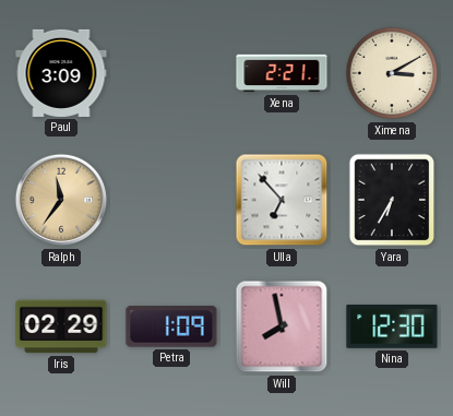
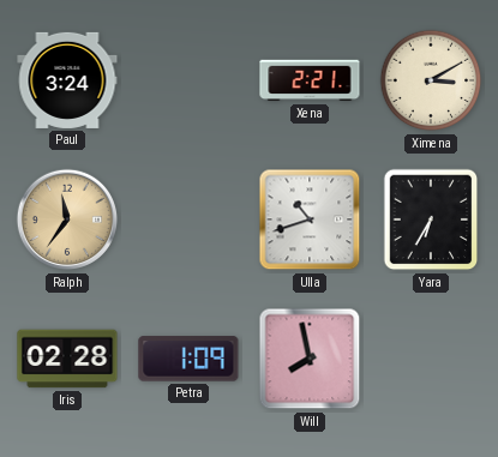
Paul: 3:09 -> 3:24 (67, 80)
Ulla: 6:53 -> 10:42 (310, 220)
Iris: 02:29 -> 02:28 (67, 359)
Nina: 12:30 -> none (392, 328)
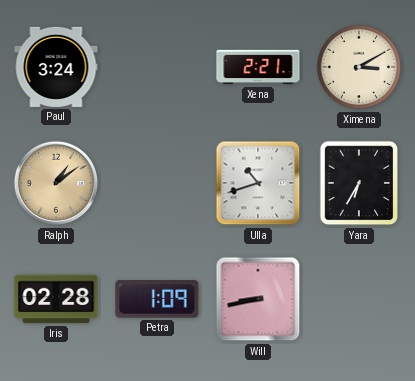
Ralph: 11:36 -> 1:09 (56, 183)
Will: 7:58 -> 8:43 (258, 299)
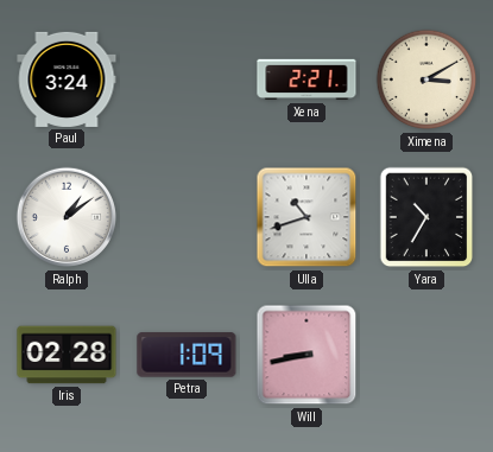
Ralph dial: champagne -> white (67, 217)
Yara: 6:35 -> 10:35 (426, 217)
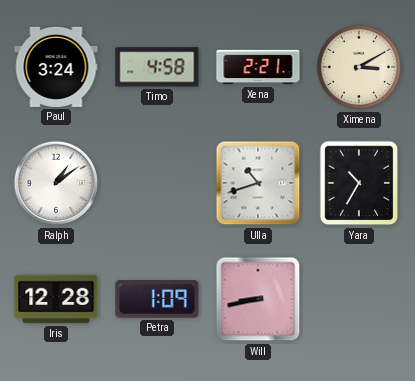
Timo: none -> 4:58 (157, 67)
Iris: 02:28 -> 12:28 (56, 299)
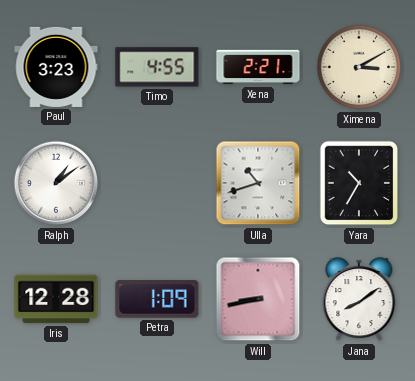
Paul: 3:24 -> 3:23 (56, 67)
Timo: 4:58 -> 4:55 (157, 67)
Jana: none -> 8:09 (359, 300)
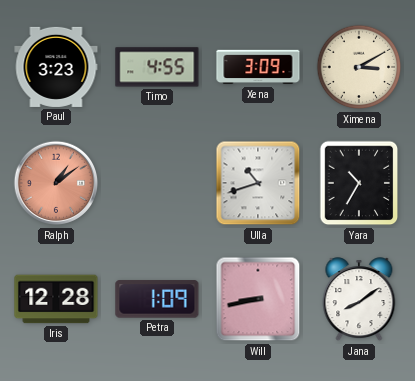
Xena: 2:21 -> 3:09 (258, 67)
Ralph dial: white -> salmon (56, 183)
